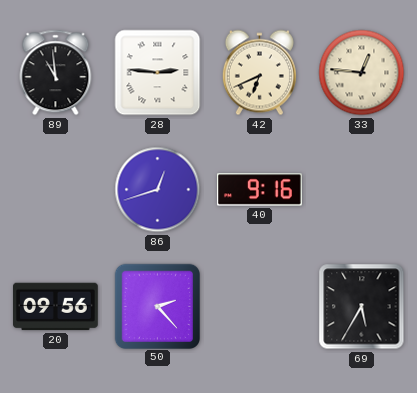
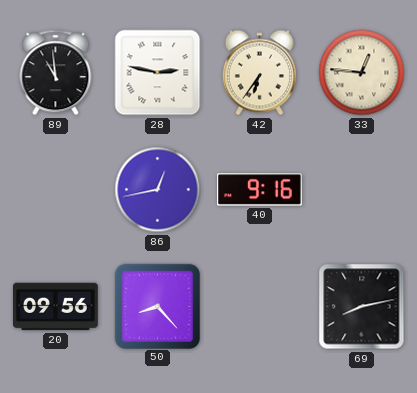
28: 2:46 -> 2:47 (158, 73)
42: 6:41 -> 6:36 (259, 73)
86: 12:42 -> 12:43 (158, 190)
50: 2:23 -> 8:23 (157, 306)
69: 5:35 -> 8:13 (362, 307)
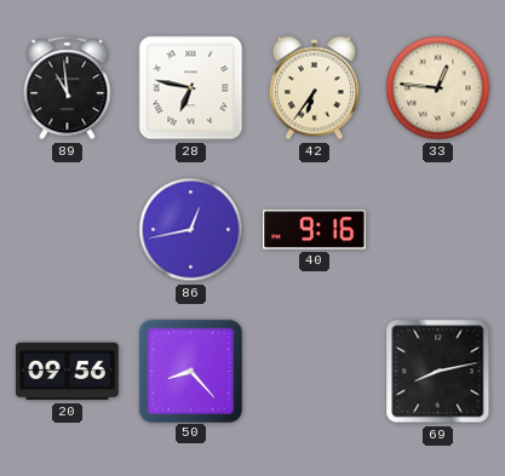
28: 2:47 -> 6:47 (191, 88)
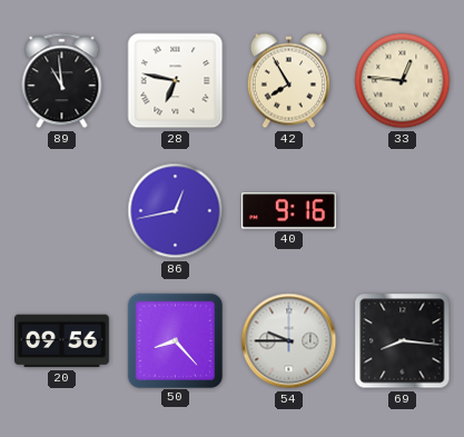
42: 6:36 -> 7:55 (288, 81)
54: none -> 9:45 (289, 341)
69: 8:13 -> 8:16 (403, 341)
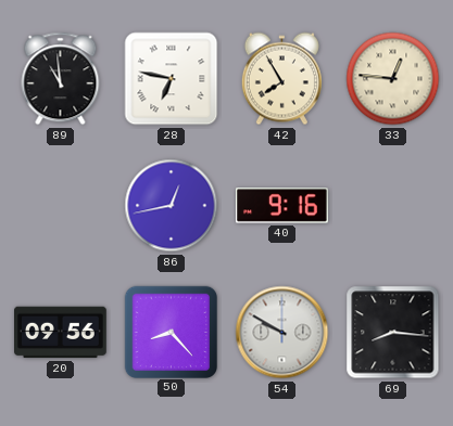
54: 9:45 -> 9:50 (282, 333)
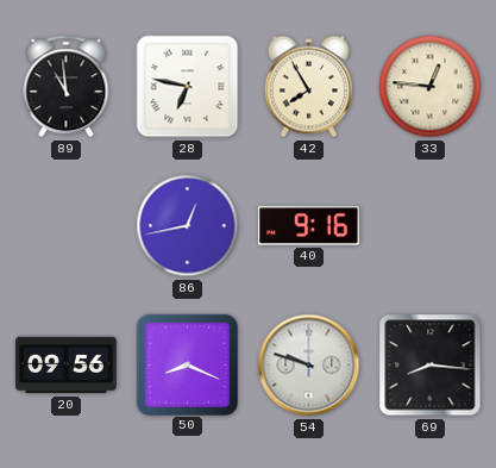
50: 8:23 -> 8:19 (187, 364)
54: 9:50 -> 9:48 (309, 366)
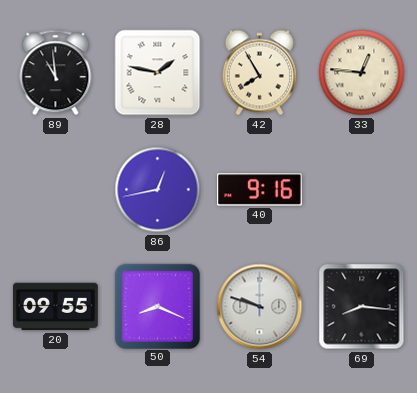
28: 6:47 -> 1:47 (158, 73)
20: 09:56 -> 09:55 (56, 307)
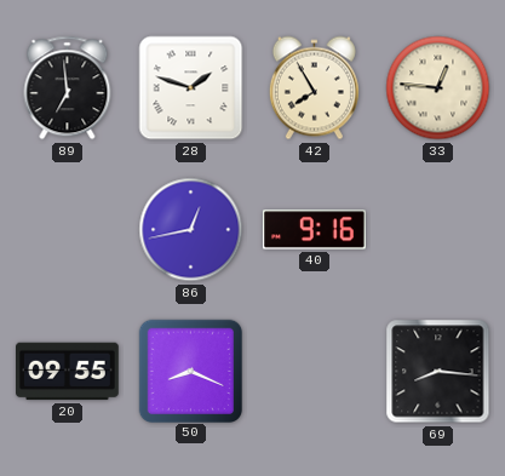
89: 10:59 -> 6:59 (68, 88)
28: 1:47 -> 1:48 (191, 88)
54: 9:48 -> none (260, 307)
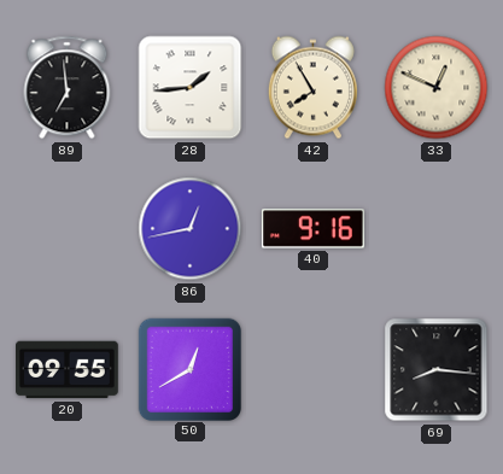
28: 1:48 -> 1:44 (191, 88)
33: 12:46 -> 12:49 (437, 88)
50: 8:19 -> 12:40 (189, 369)
